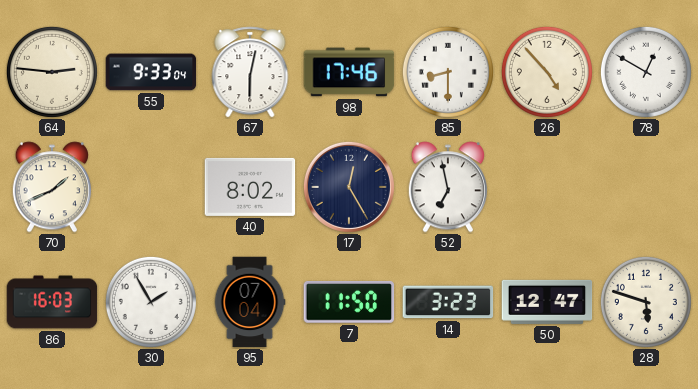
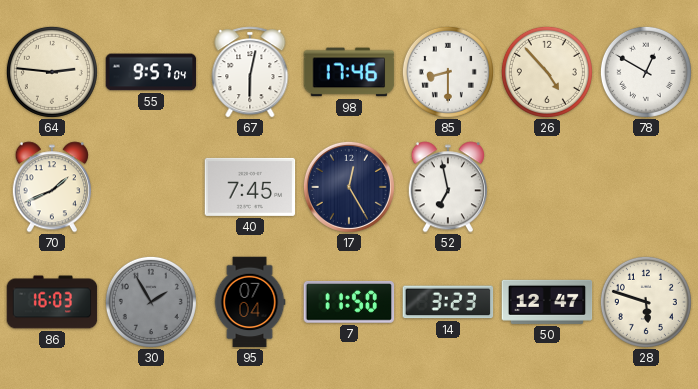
55: 9:33 -> 9:57 (151, 72)
40: 8:02 -> 7:45 (250, 187)
30 dial: white -> grey (151, 302)
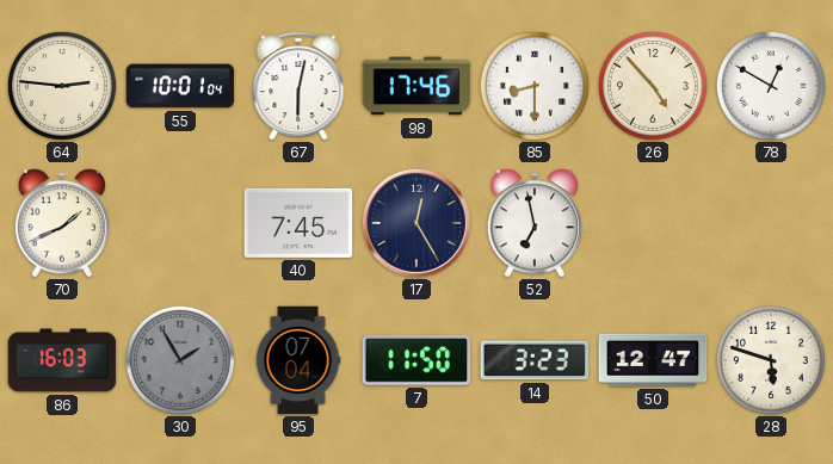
55: 9:57 -> 10:01 (180, 86)
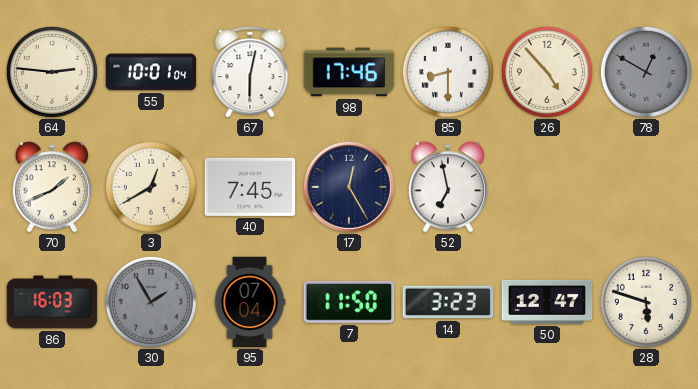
78 dial: white -> grey (646, 72)
3: none -> 12:40 (151, 187)
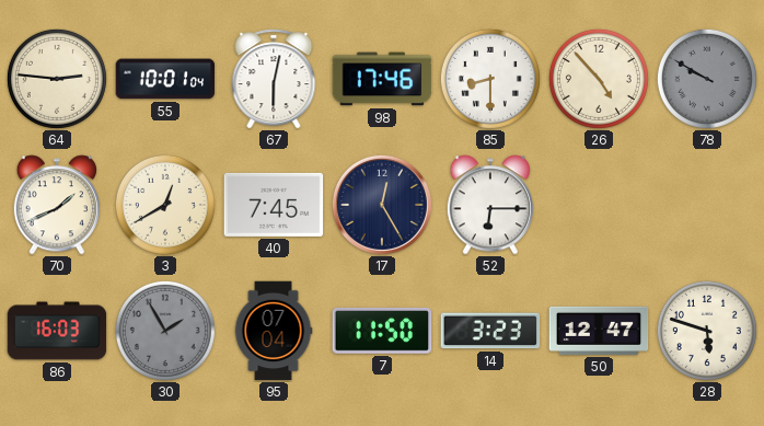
78: 12:50 -> 9:50 (707, 79)
52: 6:58 -> 6:15 (489, 205)
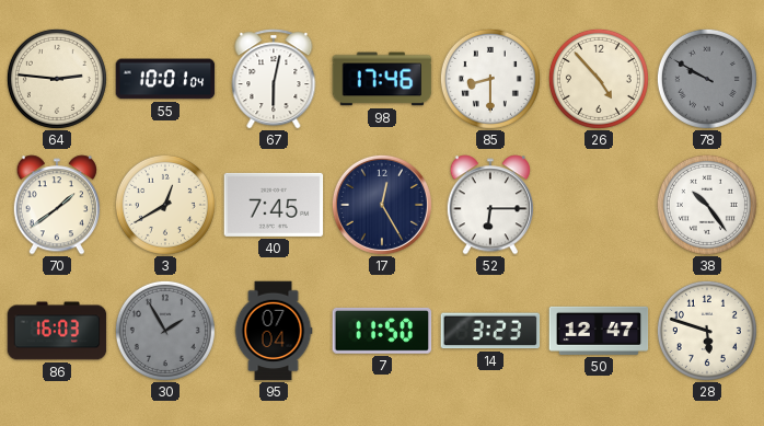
70: 1:41 -> 1:39 (56, 205)
38: none -> 10:24 (707, 205)
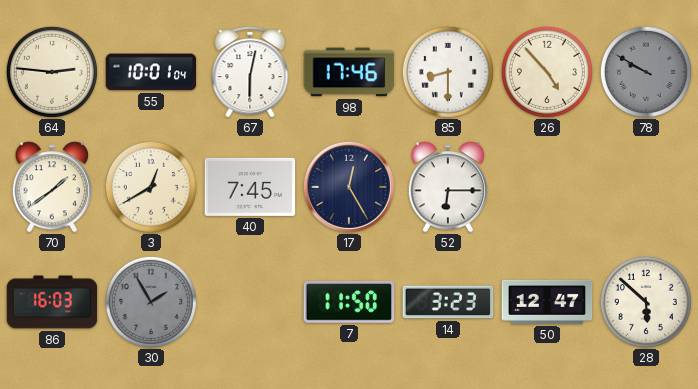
38: 10:24 -> none (707, 205)
95: 07:04 -> none (274, 331)
28: 5:48 -> 5:52 (646, 302)
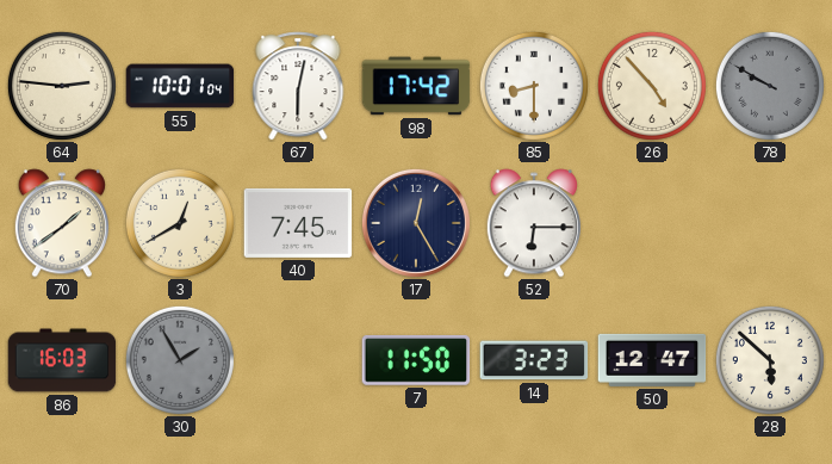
98: 17:46 -> 17:42 (416, 86)
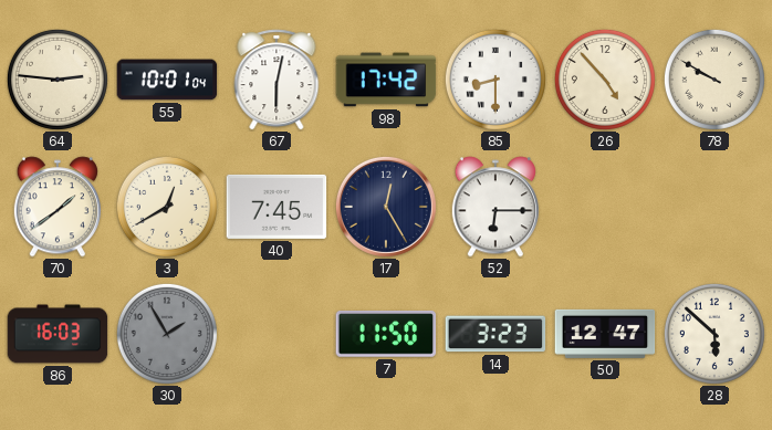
78 dial: grey -> cream (714, 80)
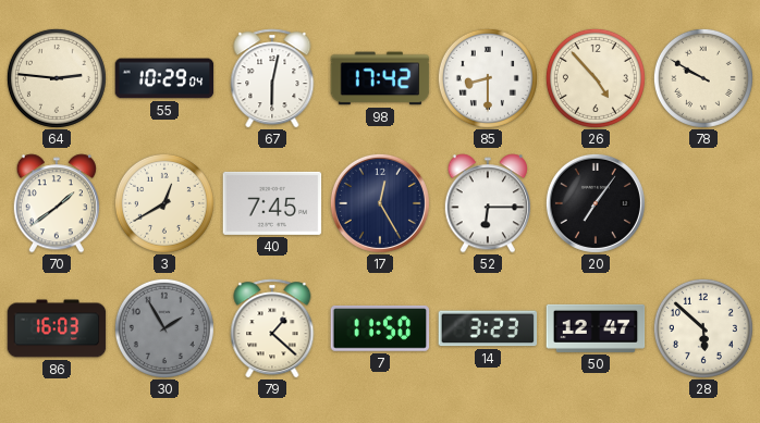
55: 10:01 -> 10:29 (164, 78)
20: none -> 7:06 (596, 203)
79: none -> 1:22 (272, 328)
